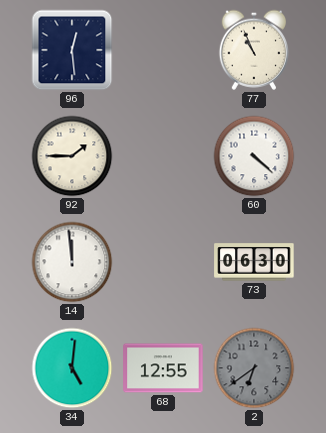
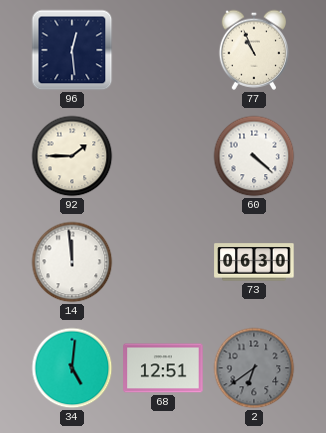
68: 12:55 -> 12:51 (163, 368)
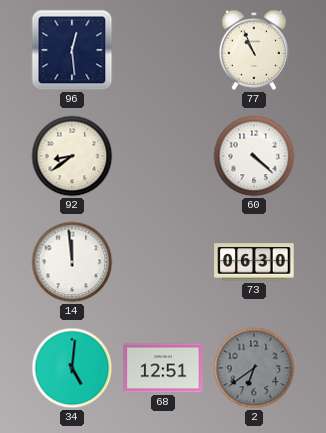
92: 1:45 -> 8:39 (72, 156)
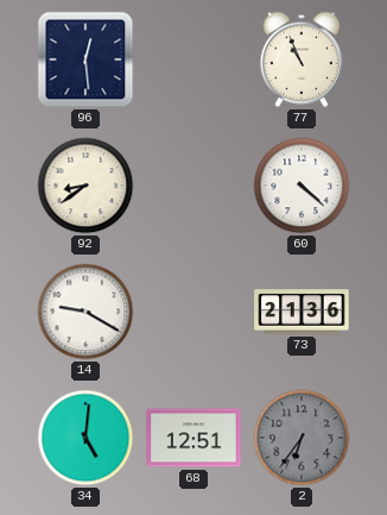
14: 11:59 -> 9:20 (85, 312)
73: 06:30 -> 21:36 (302, 312)
2: 6:39 -> 6:36 (302, 438)
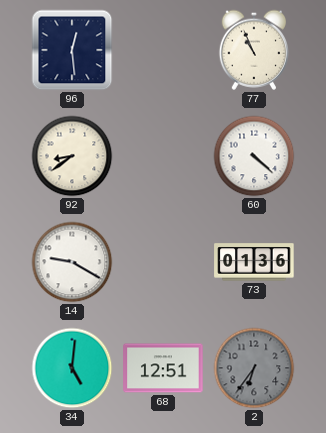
73: 21:36 -> 01:36 (254, 262)
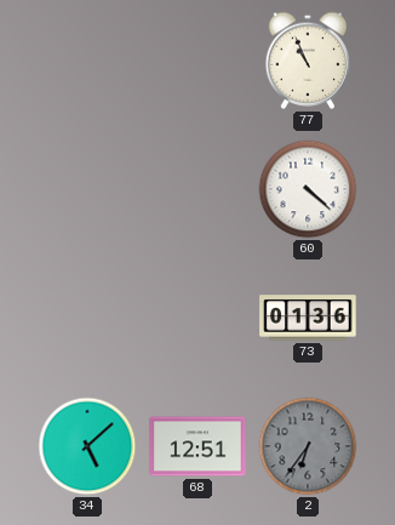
96: 12:29 -> none (72, 50)
92: 8:39 -> none (72, 156)
14: 9:20 -> none (72, 262)
34: 5:01 -> 5:08 (87, 446)
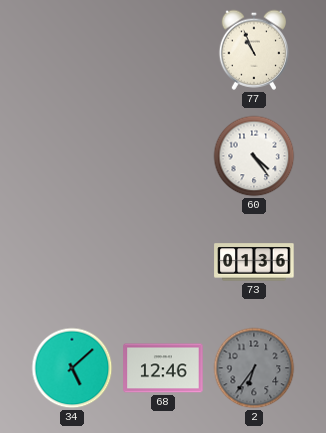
60: 4:22 -> 4:24 (254, 156)
68: 12:51 -> 12:46 (163, 368)
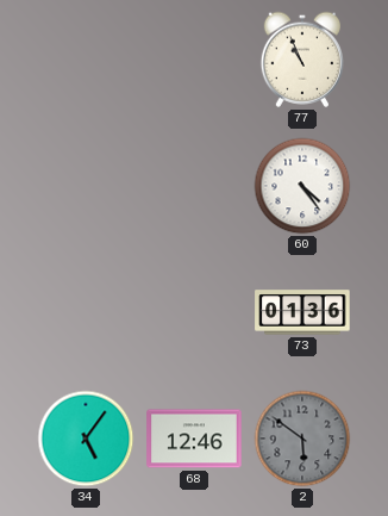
34: 5:08 -> 5:06 (86, 439)
2: 6:36 -> 5:51 (302, 439)
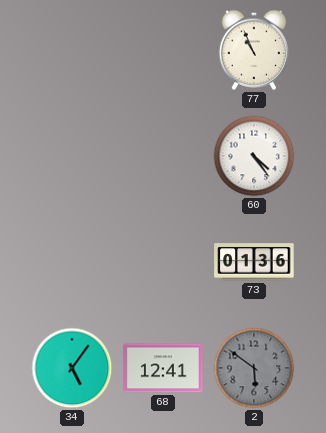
68: 12:46 -> 12:41 (163, 368)
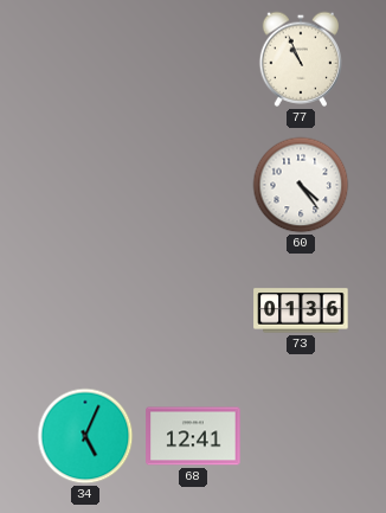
34: 5:06 -> 5:04 (85, 436)
2: 5:51 -> none (254, 368)
